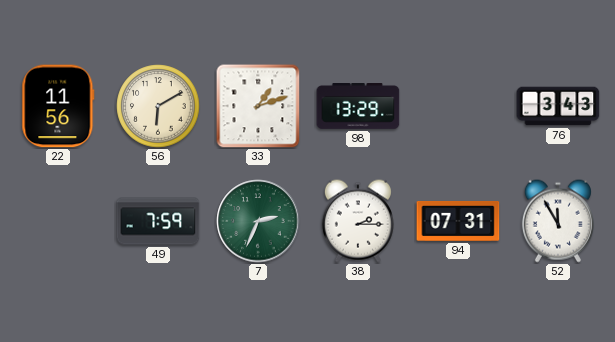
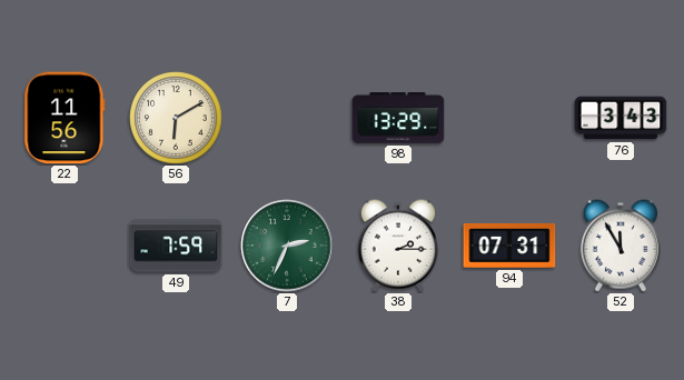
33: 1:12 -> none (258, 106)
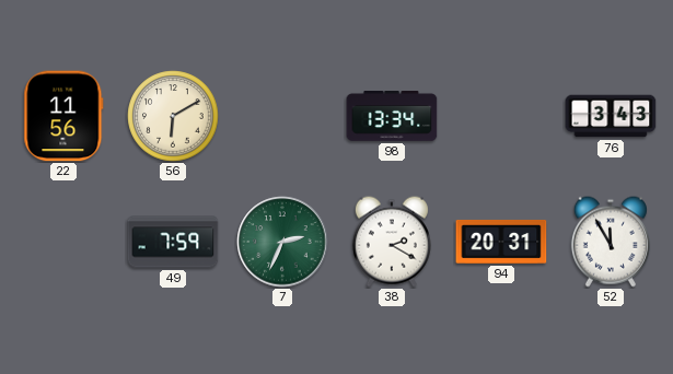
98: 13:29 -> 13:34 (392, 117)
38: 2:15 -> 2:20 (392, 242)
94: 07:31 -> 20:31 (501, 242)
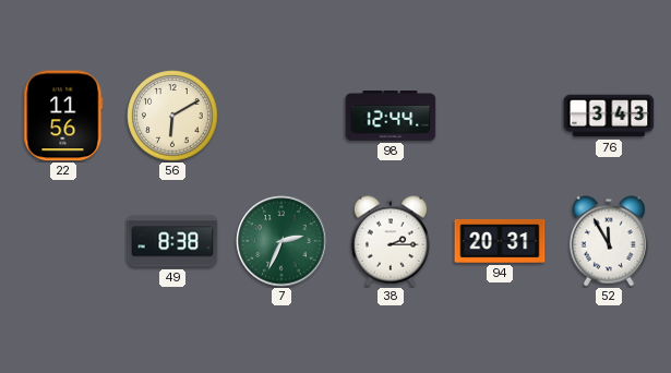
98: 13:34 -> 12:44 (391, 117)
49: 7:59 -> 8:38 (172, 241)
38: 2:20 -> 2:15 (391, 241)
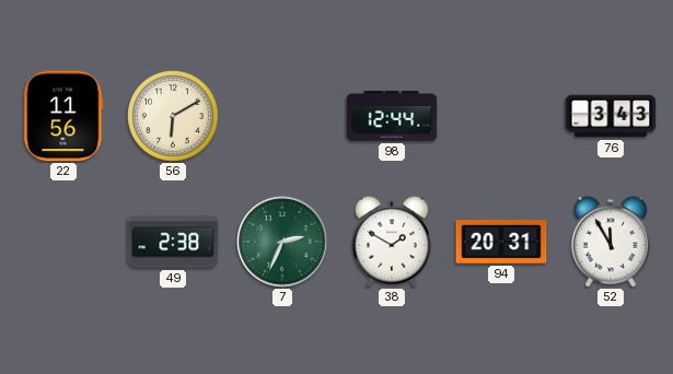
49: 8:38 -> 2:38 (173, 242)
38: 2:15 -> 1:50 (392, 242)
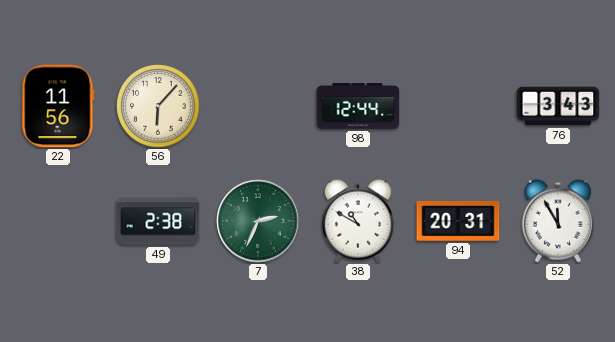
56: 6:10 -> 6:07 (158, 106)
38: 1:50 -> 10:50 (358, 221)
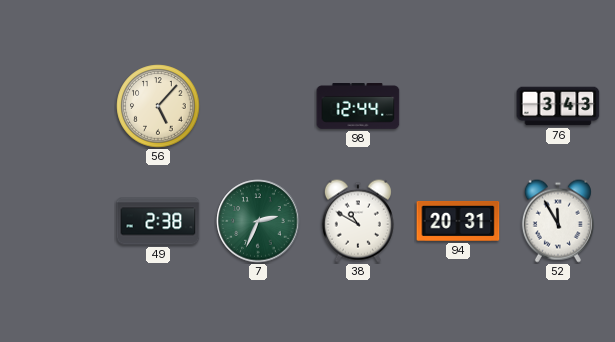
22: 11:56 -> none (58, 106)
56: 6:07 -> 5:07 (158, 106)
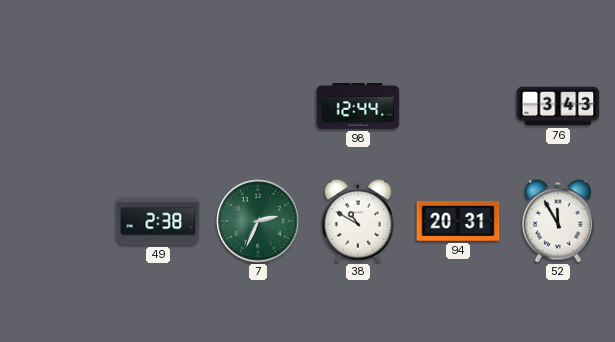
56: 5:07 -> none (158, 106)
